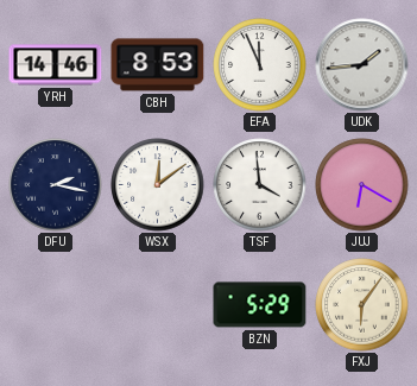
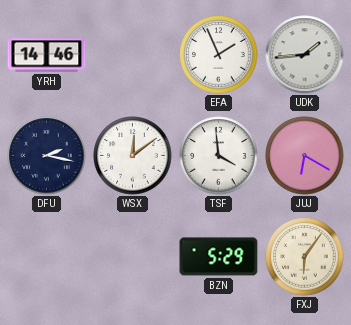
CBH: 8:53 -> none (158, 65)
EFA: 11:56 -> 1:56 (219, 55)
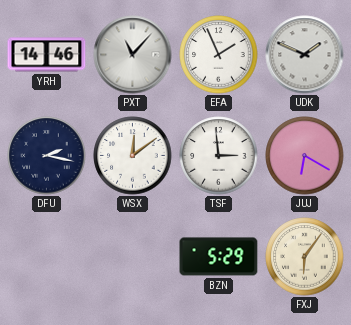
PXT: none -> 11:07 (133, 55)
UDK: 1:44 -> 1:49 (305, 55)
TSF: 3:59 -> 2:59 (219, 156)
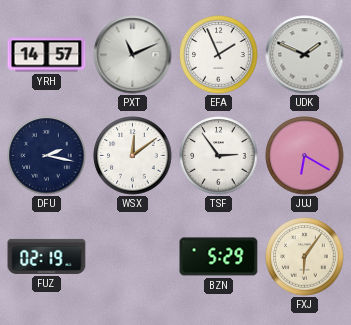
YRH: 14:46 -> 14:57 (47, 55)
PXT: 11:07 -> 11:11 (133, 55)
TSF: 2:59 -> 2:54 (219, 156)
FUZ: none -> 02:19 (47, 256)
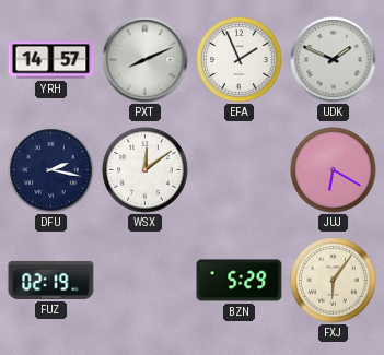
PXT: 11:11 -> 8:11 (146, 60)
TSF: 2:54 -> none (219, 156)
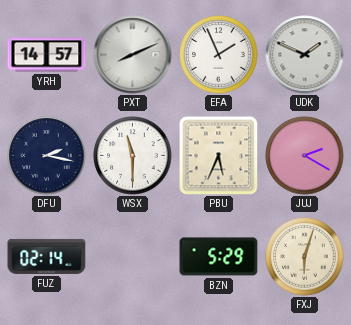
WSX: 12:09 -> 11:30 (133, 156)
PBU: none -> 5:34 (219, 156)
JUJ: 6:20 -> 2:20 (305, 156)
FUZ: 02:19 -> 02:14 (47, 256)
FXJ: 6:06 -> 6:03 (305, 257)
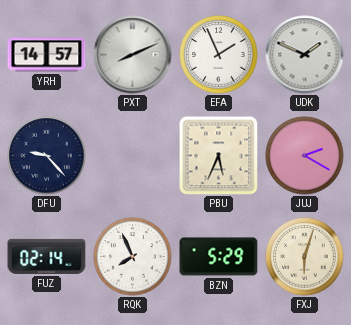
DFU: 2:17 -> 9:23 (47, 156)
WSX: 11:30 -> none (133, 156)
RQK: none -> 7:56 (133, 257)
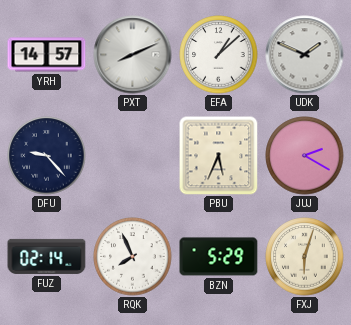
EFA: 1:56 -> 1:08 (219, 55)
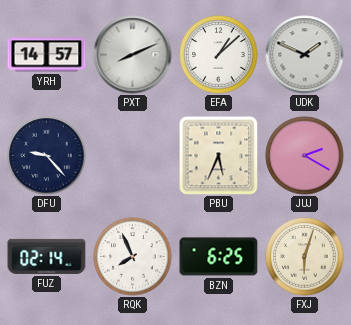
BZN: 5:29 -> 6:25 (219, 257)
